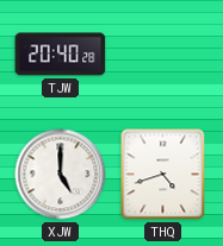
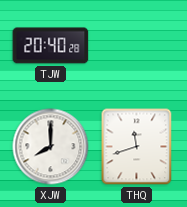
XJW: 5:00 -> 8:00 (51, 147)
THQ: 4:42 -> 11:42 (137, 147)
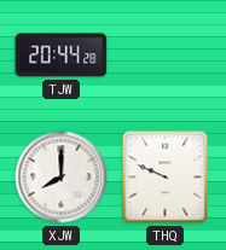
TJW: 20:40 -> 20:44 (62, 56)
THQ: 11:42 -> 9:49 (166, 178)
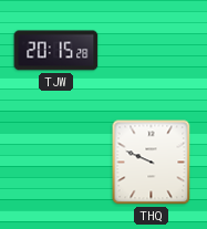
TJW: 20:44 -> 20:15 (56, 51)
XJW: 8:00 -> none (62, 178)
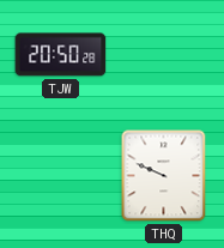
TJW: 20:15 -> 20:50 (61, 55)
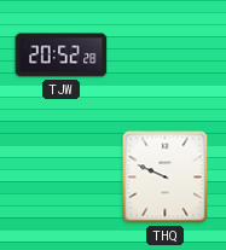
TJW: 20:50 -> 20:52 (62, 56)
